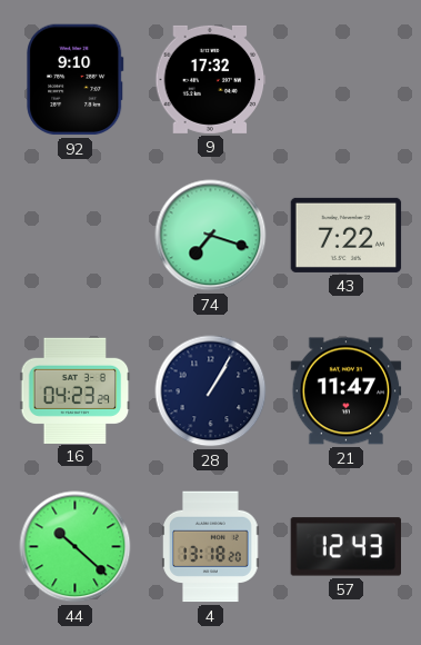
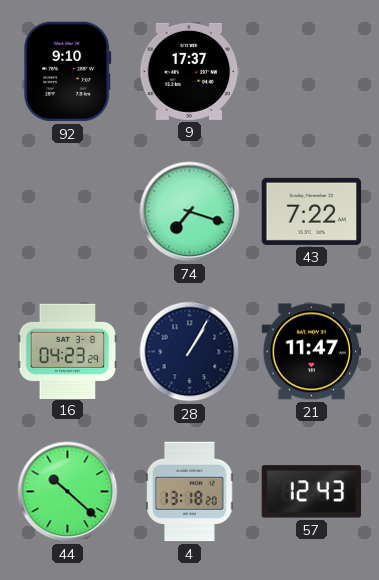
9: 17:32 -> 17:37 (190, 71)
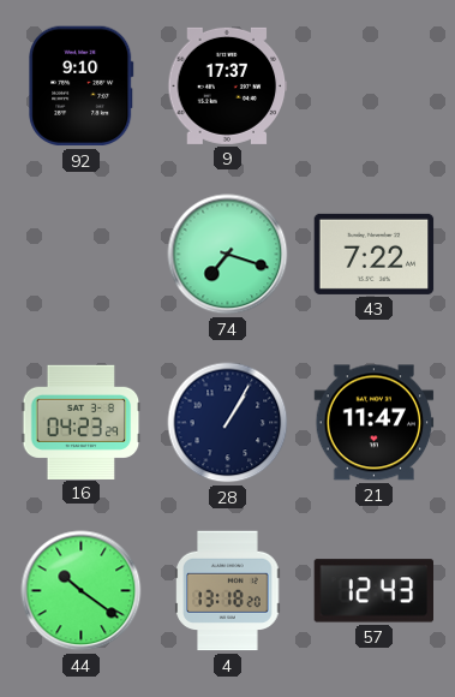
44: 10:22 -> 10:21 (82, 591)
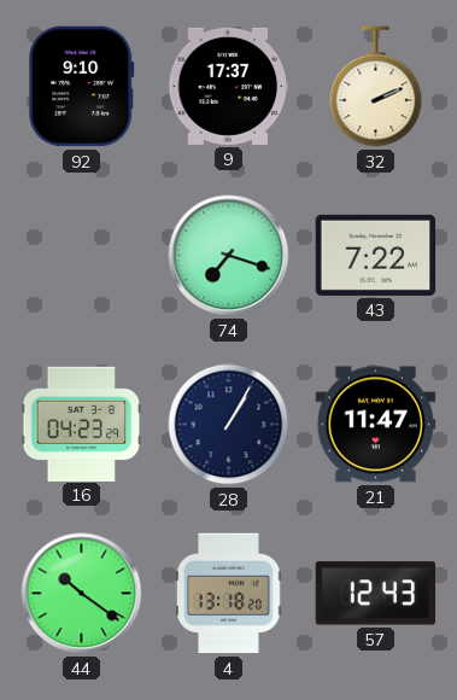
32: none -> 2:11 (376, 87)
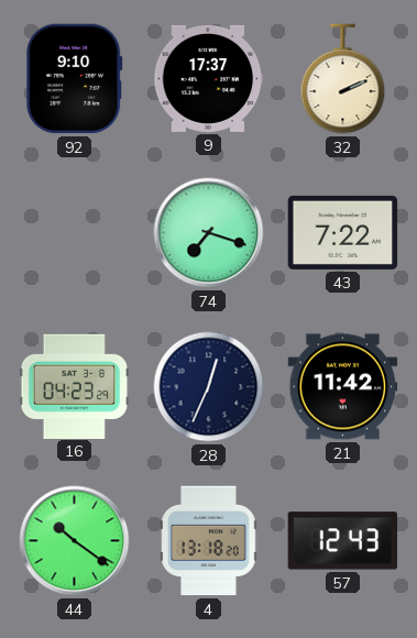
28: 1:05 -> 12:34 (209, 387)
21: 11:47 -> 11:42 (343, 387)
